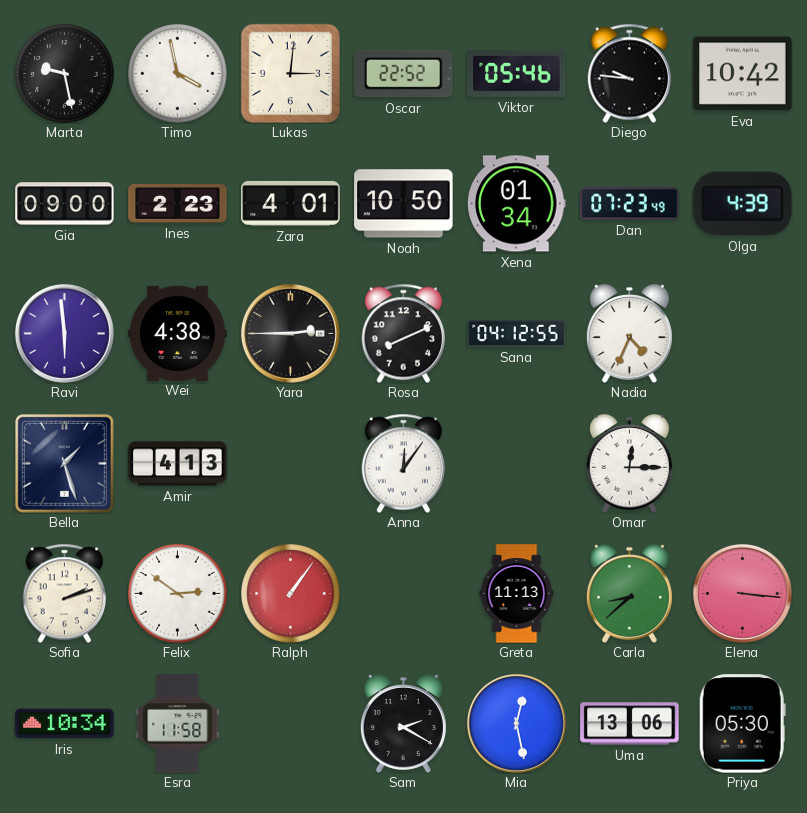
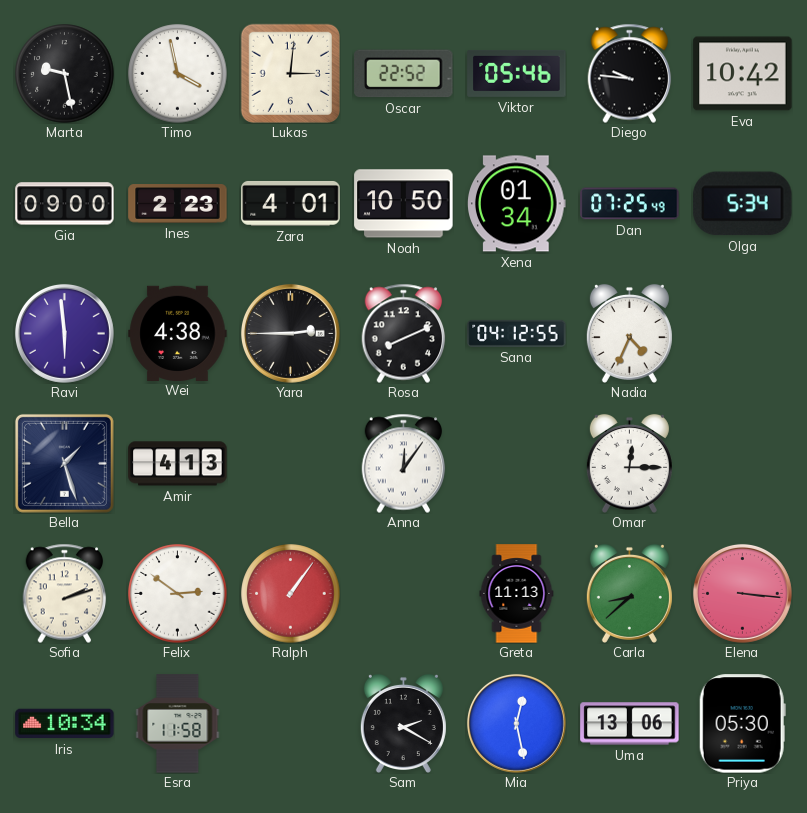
Dan: 07:23 -> 07:25 (630, 204)
Olga: 4:39 -> 5:34 (743, 204)
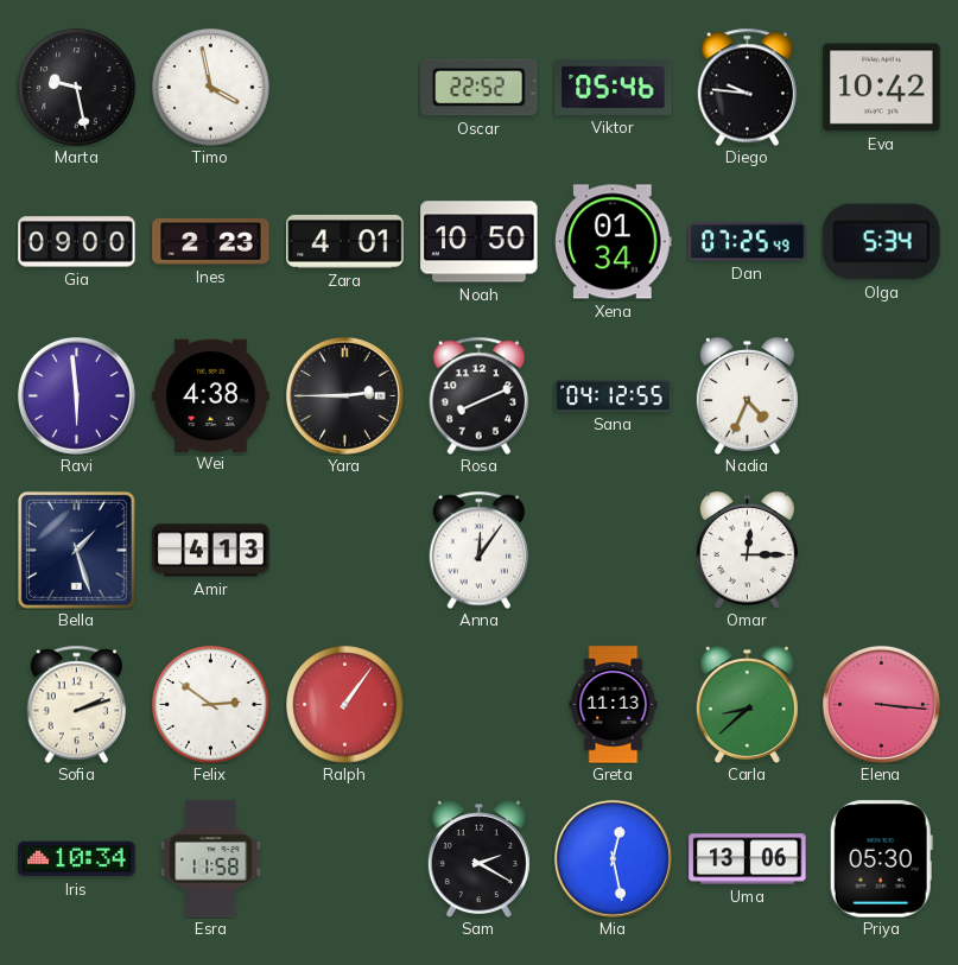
Lukas: 3:01 -> none (290, 73)
